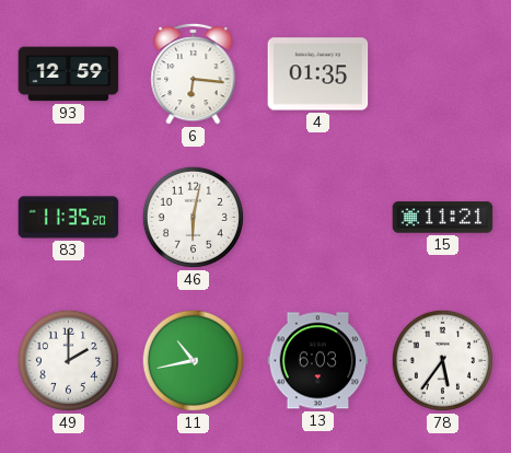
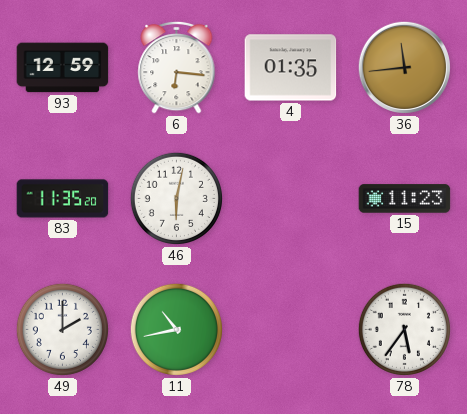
36: none -> 11:44 (404, 67)
15: 11:21 -> 11:23 (405, 199)
13: 6:03 -> none (318, 361)
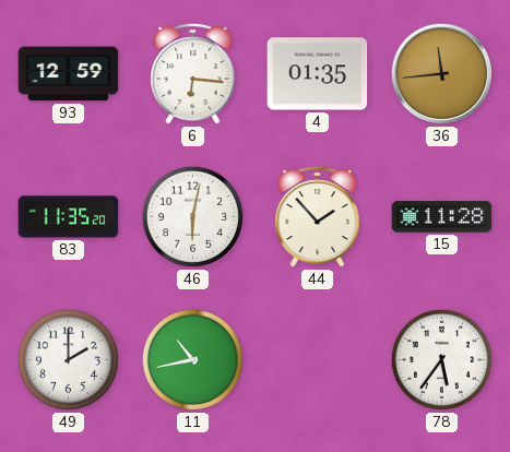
44: none -> 1:53 (318, 216)
15: 11:23 -> 11:28 (442, 217)
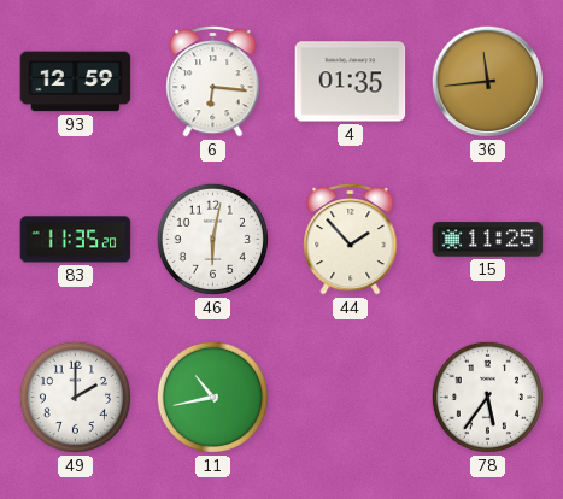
15: 11:28 -> 11:25 (488, 240)
